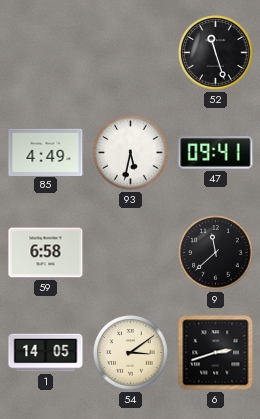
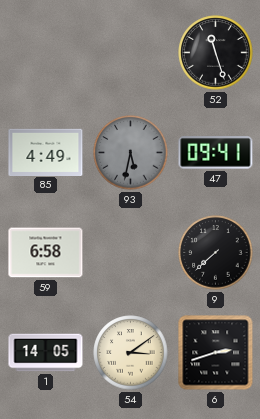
93 dial: white -> grey (131, 153)
9: 11:38 -> 7:38 (216, 253)
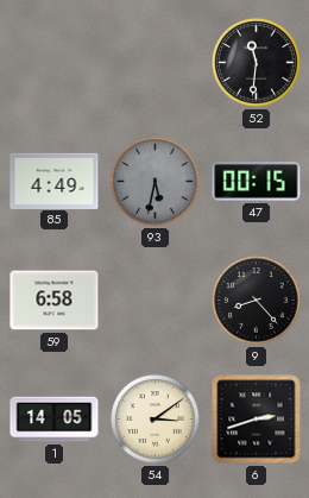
52: 11:27 -> 11:31 (257, 63)
47: 09:41 -> 00:15 (257, 182)
9: 7:38 -> 8:23 (257, 301)
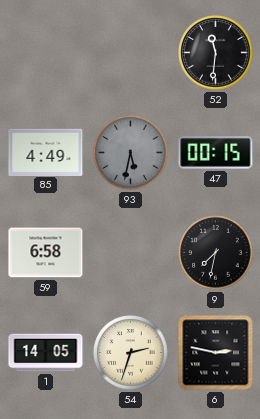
9: 8:23 -> 7:32 (216, 253)
54: 3:09 -> 2:33 (131, 353)
6: 2:42 -> 2:47 (216, 353)
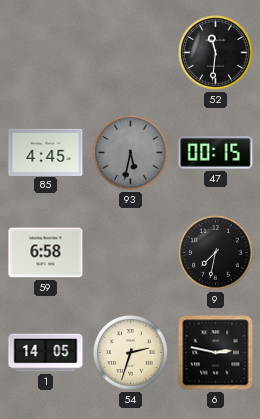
85: 4:49 -> 4:45 (46, 152)
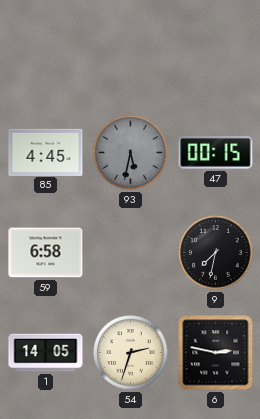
52: 11:31 -> none (216, 53)
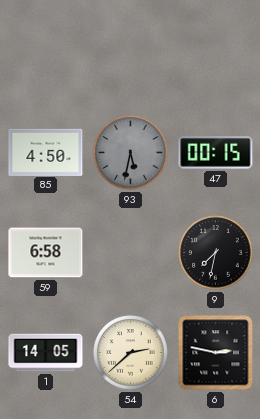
85: 4:45 -> 4:50 (46, 152)
54: 2:33 -> 2:38 (131, 353)
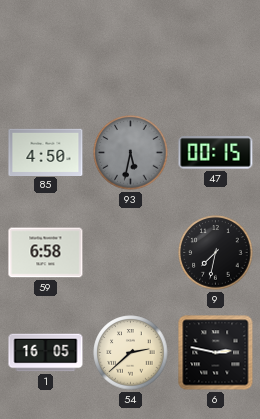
1: 14:05 -> 16:05 (46, 353)
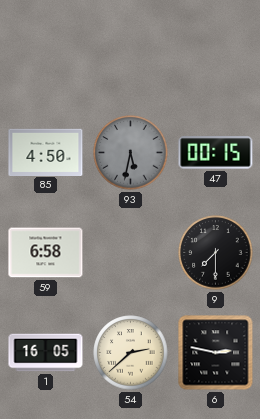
9: 7:32 -> 7:30 (216, 253)
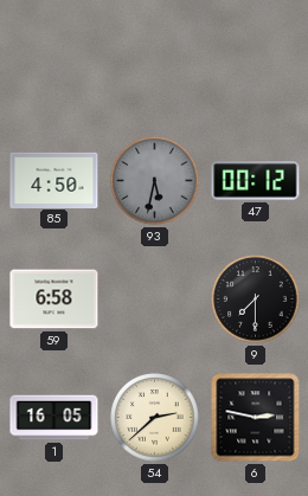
47: 00:15 -> 00:12 (256, 181)
